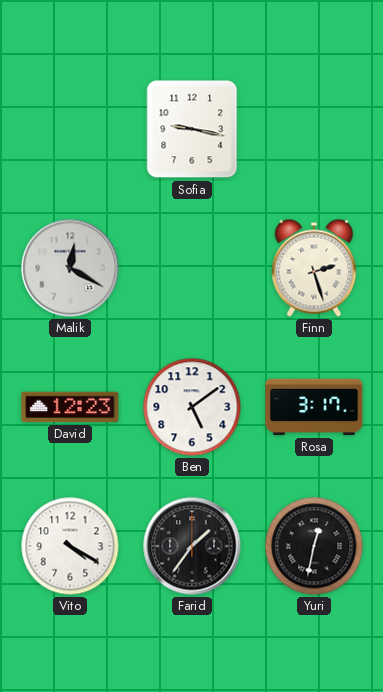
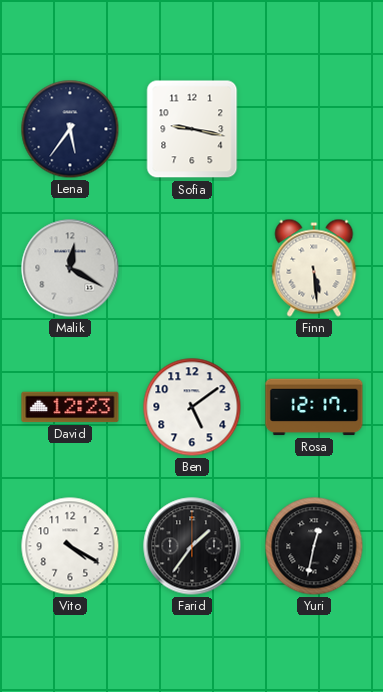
Lena: none -> 5:36 (70, 129)
Finn: 2:27 -> 5:29 (314, 268)
Rosa: 3:17 -> 12:17 (314, 407)
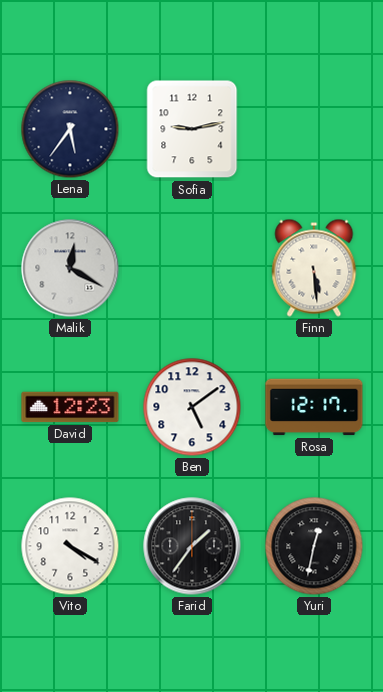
Sofia: 9:17 -> 9:13 (192, 129)
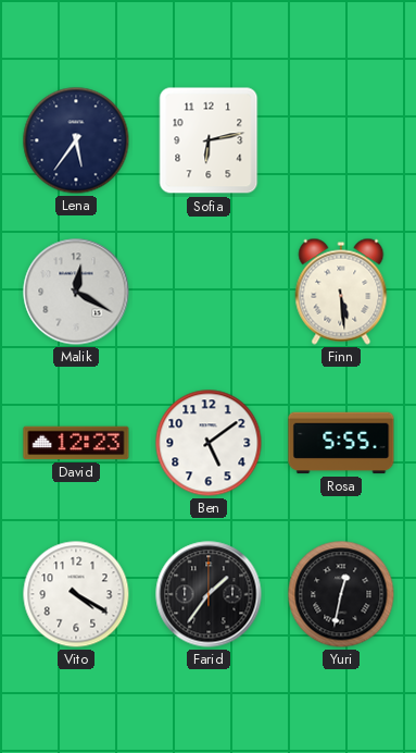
Sofia: 9:13 -> 6:13 (209, 140)
Rosa: 12:17 -> 5:55 (341, 443)
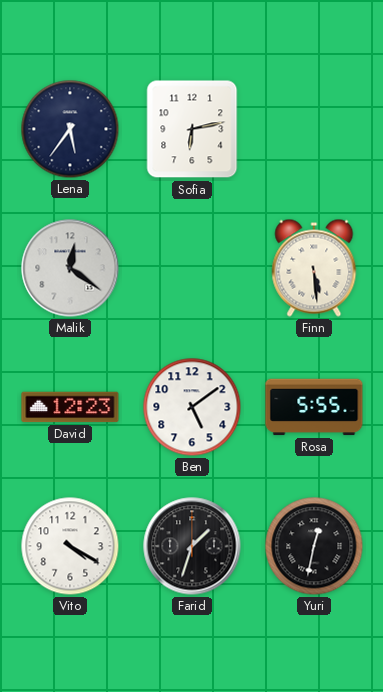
Malik: 12:20 -> 12:21 (70, 268)
Farid: 1:36 -> 1:33 (192, 546)
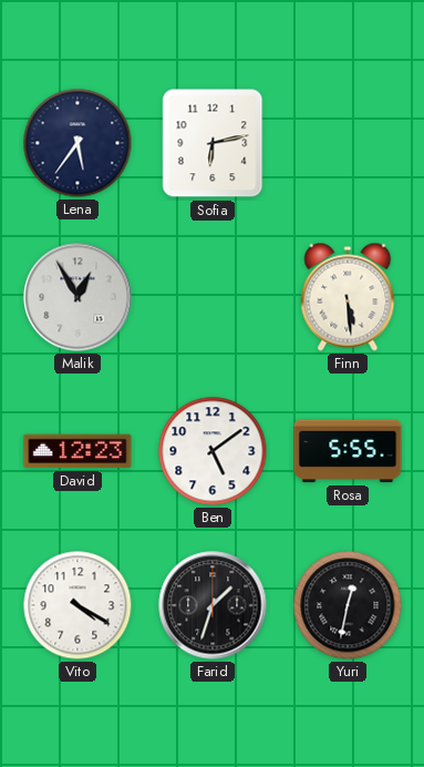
Malik: 12:21 -> 12:55 (77, 297)
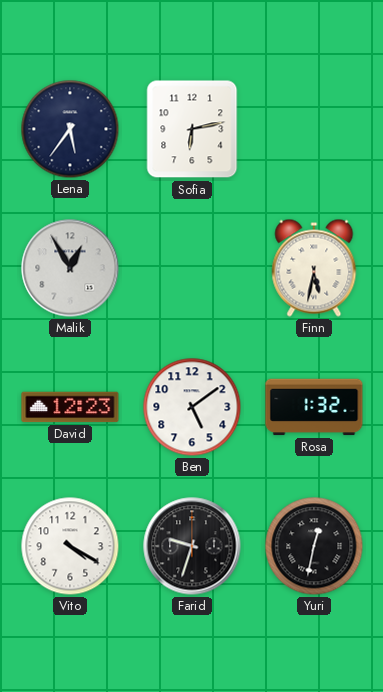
Finn: 5:29 -> 5:32 (314, 268)
Rosa: 5:55 -> 1:32 (314, 407)
Farid: 1:33 -> 9:33 (192, 546)
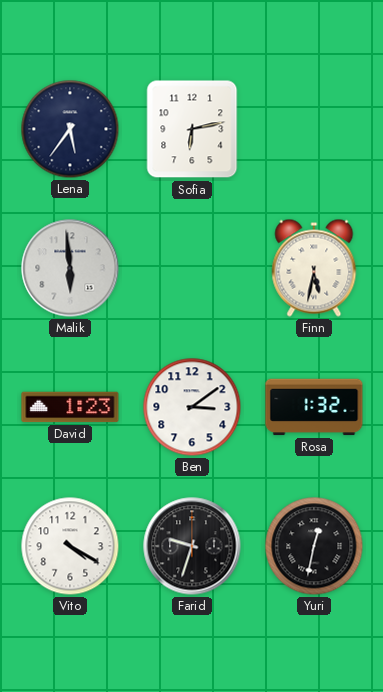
Malik: 12:55 -> 5:59 (70, 268)
David: 12:23 -> 1:23 (70, 407)
Ben: 5:09 -> 3:09 (192, 407)
